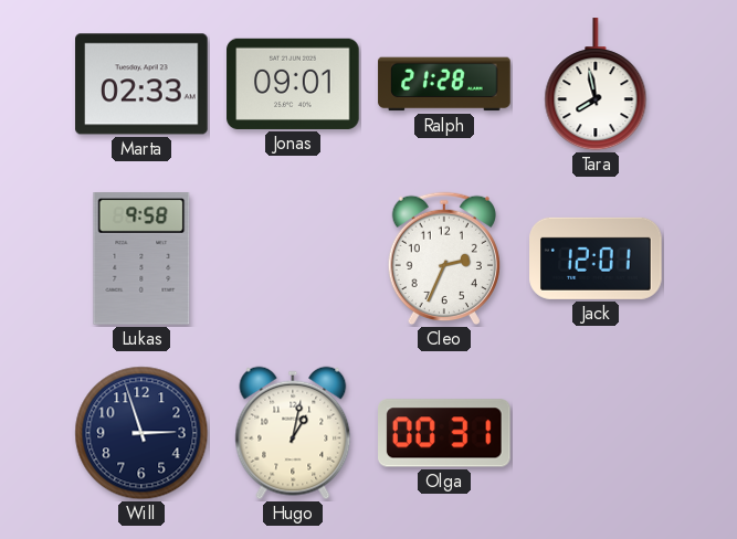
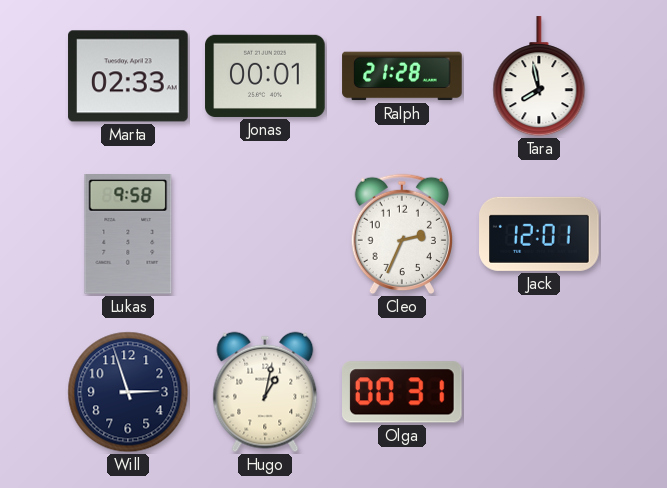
Jonas: 09:01 -> 00:01 (265, 76)
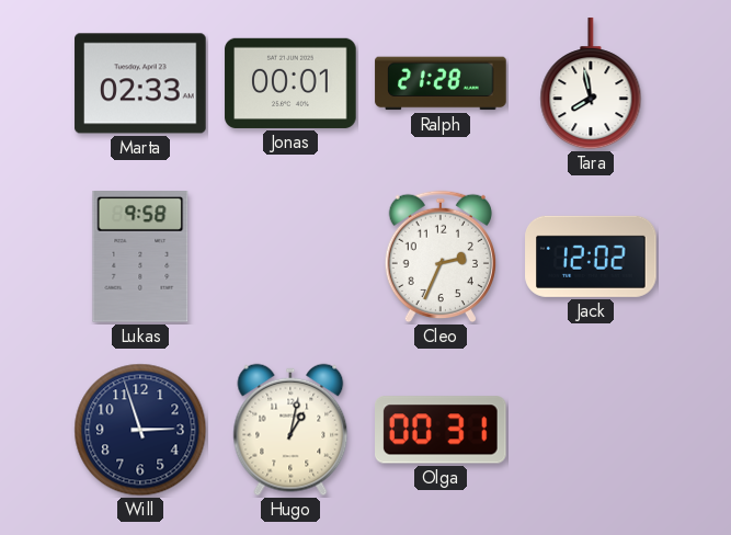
Jack: 12:01 -> 12:02 (591, 257)
